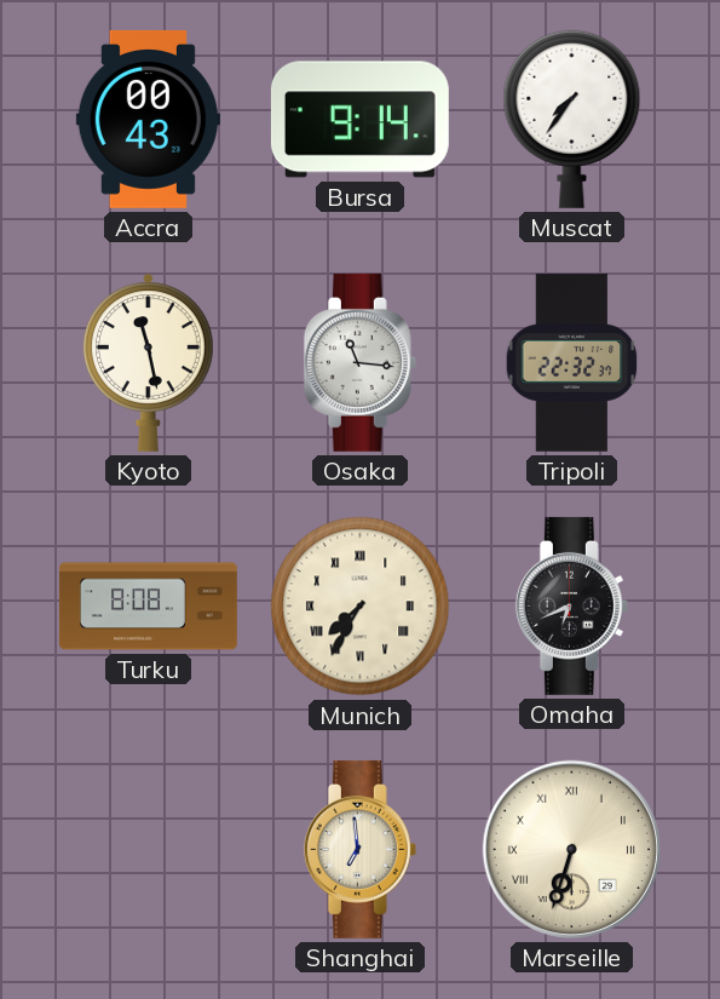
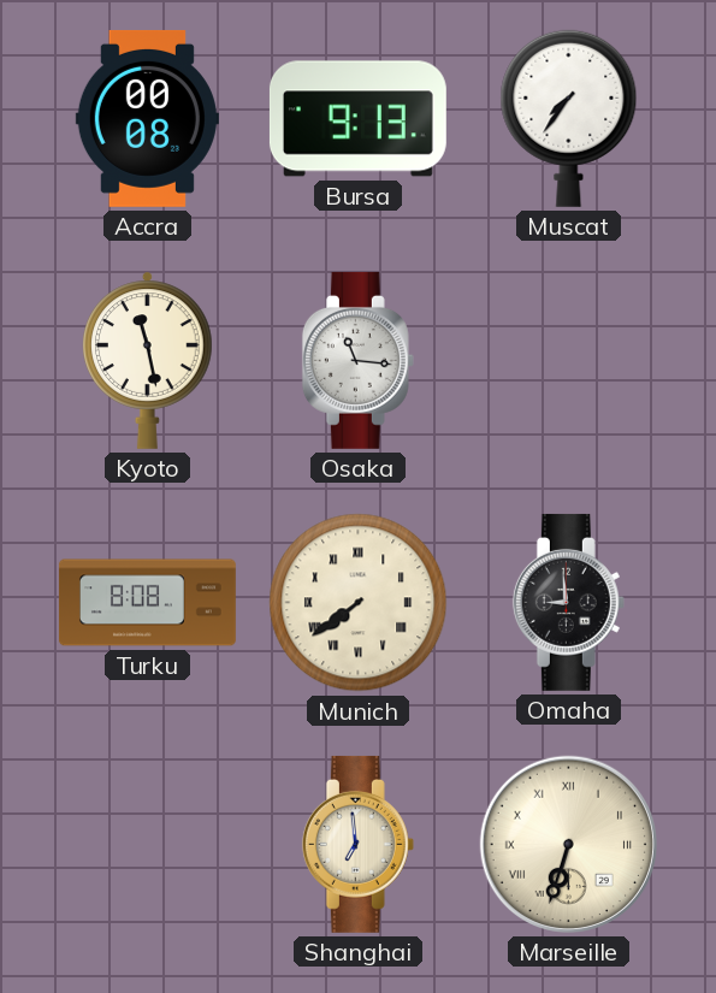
Accra: 00:43 -> 00:08 (147, 118)
Bursa: 9:14 -> 9:13 (357, 119)
Tripoli: 22:32 -> none (572, 362)
Munich: 7:35 -> 7:39 (359, 603)
Omaha: 6:41 -> 8:59 (568, 602)
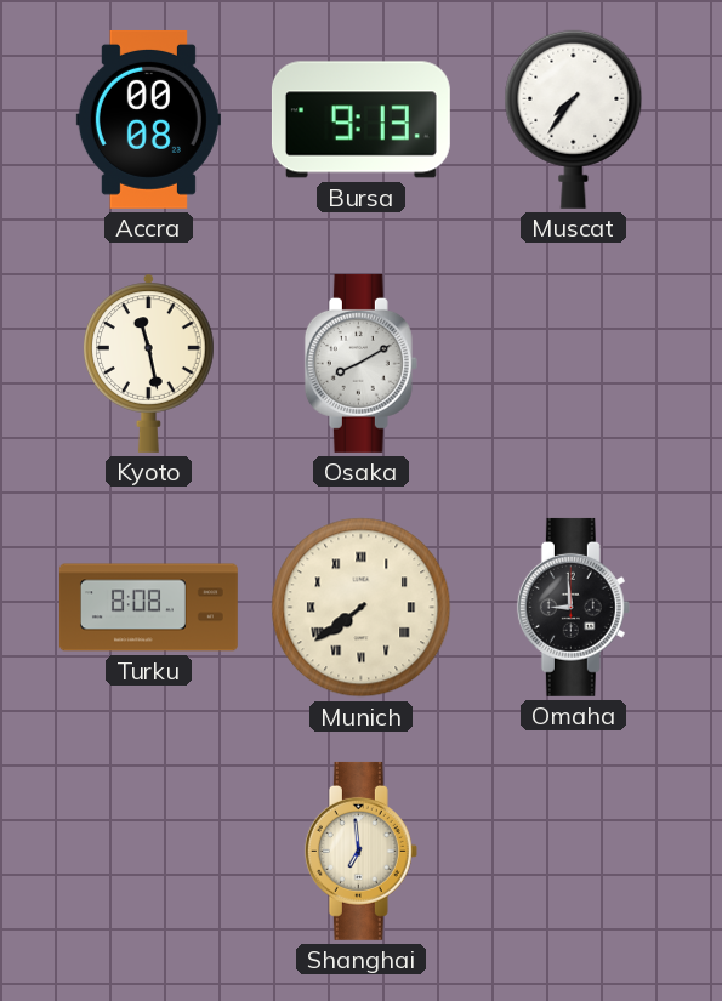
Osaka: 11:16 -> 8:10 (360, 363)
Marseille: 6:33 -> none (568, 844)
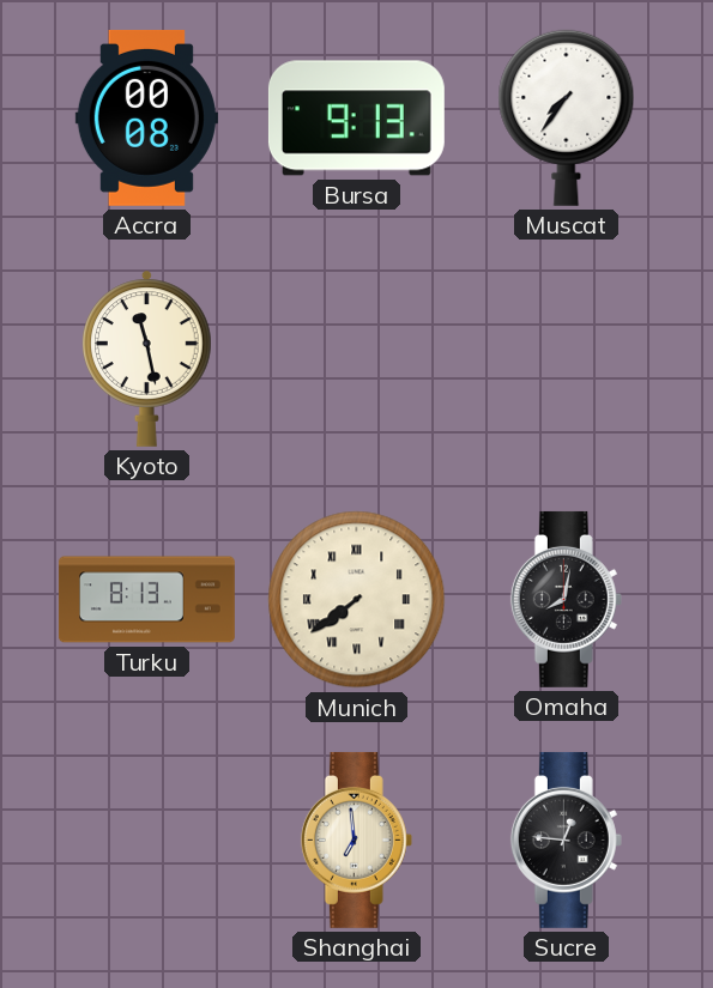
Osaka: 8:10 -> none (360, 363)
Turku: 8:08 -> 8:13 (146, 600)
Omaha: 8:59 -> 8:02 (566, 599)
Sucre: none -> 12:46 (566, 840)
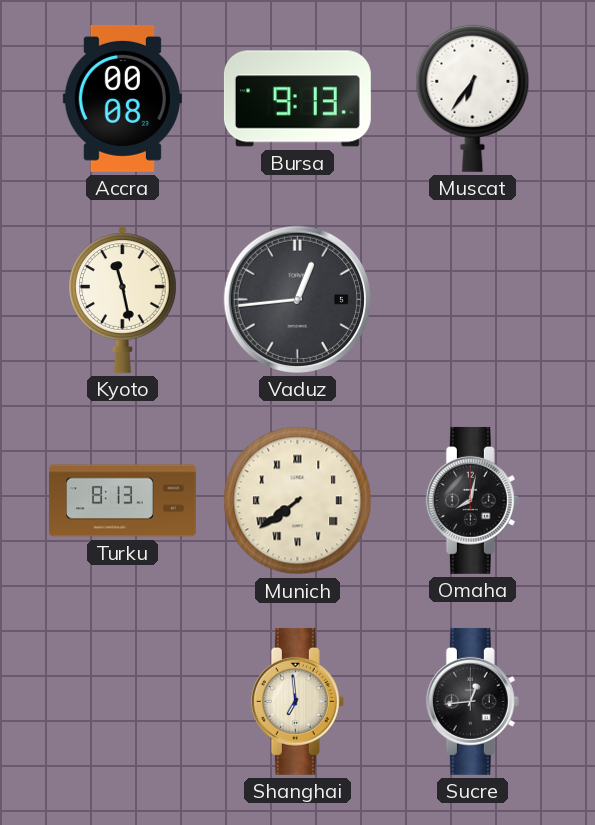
Muscat: 7:36 -> 6:36 (473, 98)
Vaduz: none -> 12:44 (297, 299)
Sucre: 12:46 -> 12:44 (472, 701)
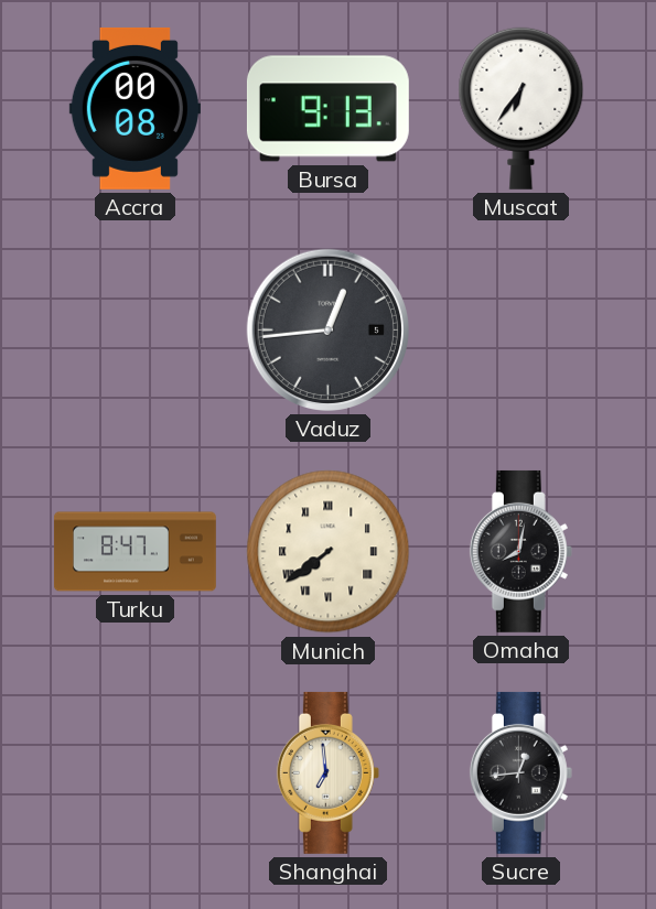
Kyoto: 11:28 -> none (123, 299)
Turku: 8:13 -> 8:47 (135, 552)
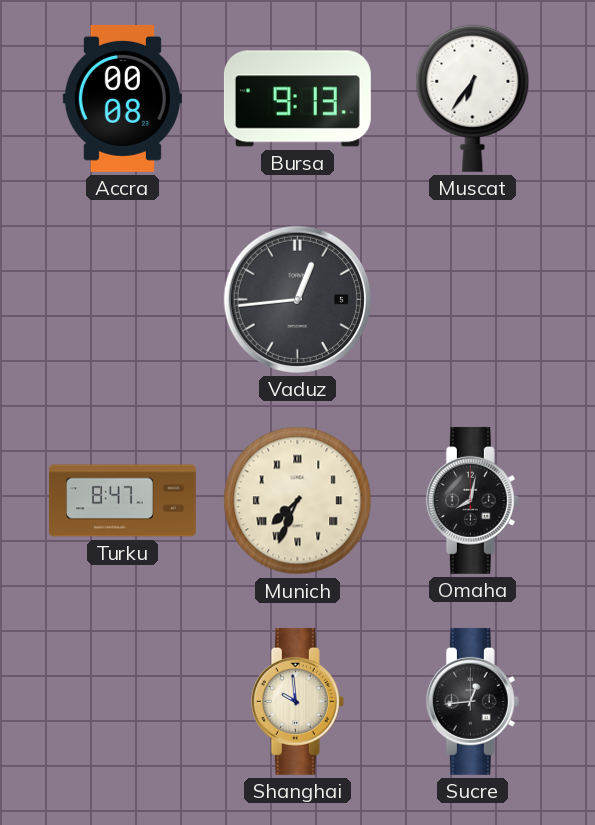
Munich: 7:39 -> 7:34 (298, 501)
Shanghai: 6:59 -> 9:59 (297, 701)
